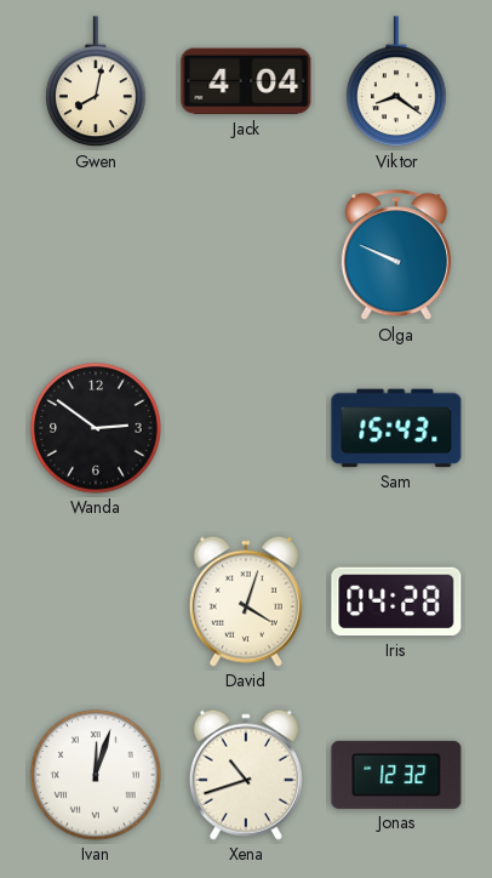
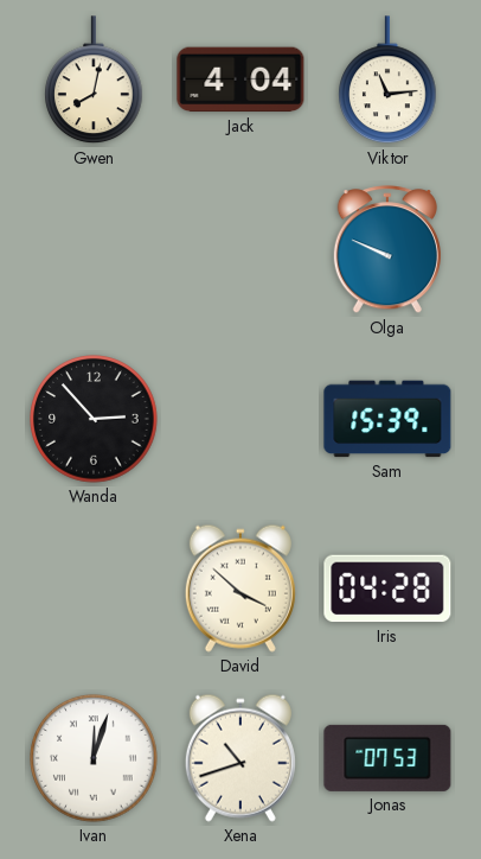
Viktor: 8:21 -> 11:14 (389, 81)
Wanda: 2:51 -> 2:53 (94, 419)
Sam: 15:43 -> 15:39 (387, 419)
David: 4:03 -> 3:52 (240, 588)
Jonas: 12:32 -> 07:53 (387, 758)
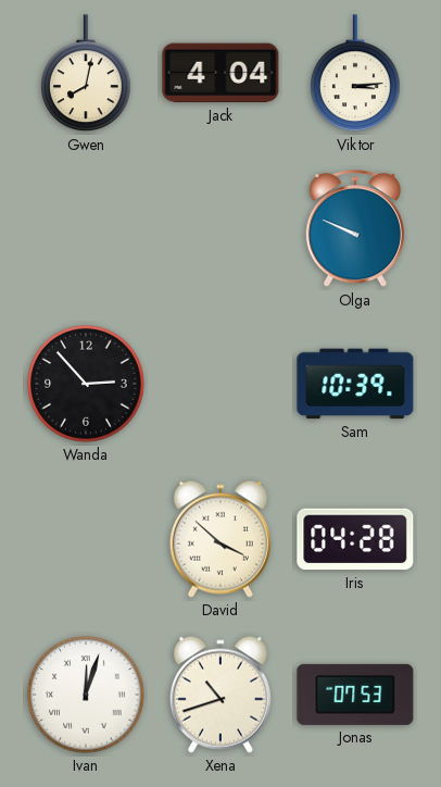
Viktor: 11:14 -> 3:14 (356, 74)
Sam: 15:39 -> 10:39 (355, 384)
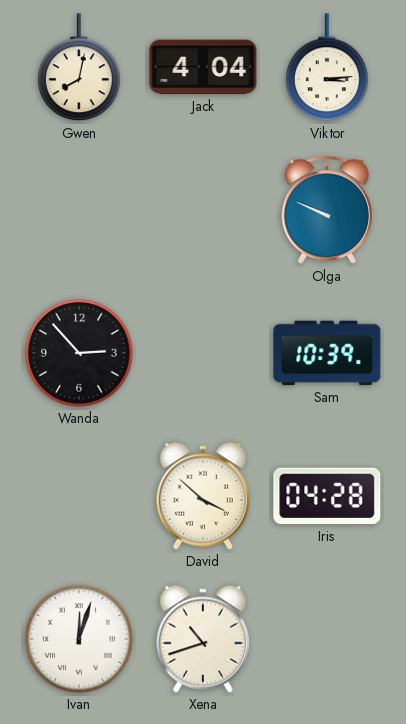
Jonas: 07:53 -> none (355, 695)
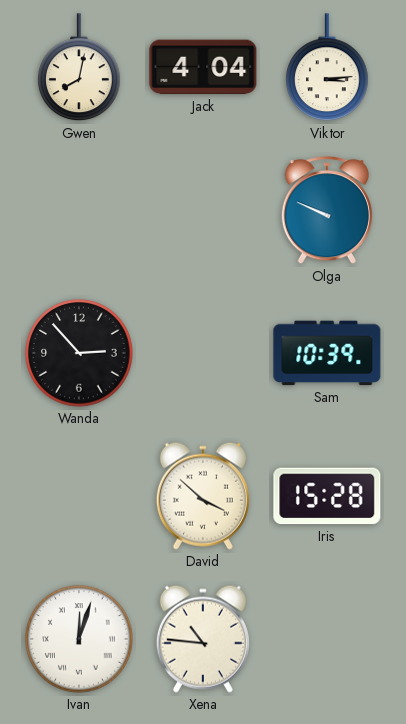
Iris: 04:28 -> 15:28 (327, 496)
Xena: 10:42 -> 10:46 (203, 639)
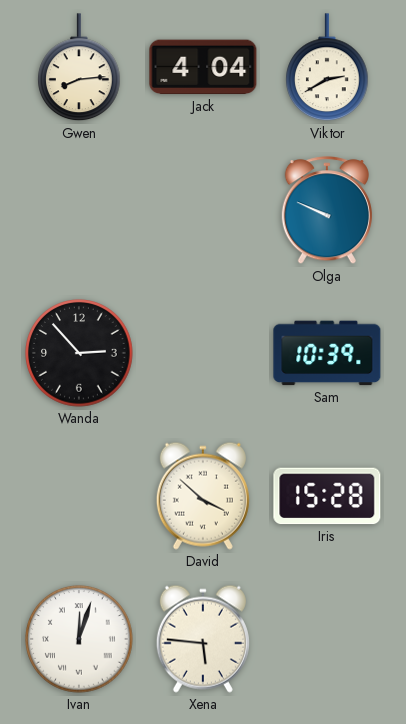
Gwen: 8:02 -> 8:14 (80, 68)
Viktor: 3:14 -> 2:40 (328, 68)
Xena: 10:46 -> 5:46 (203, 639)
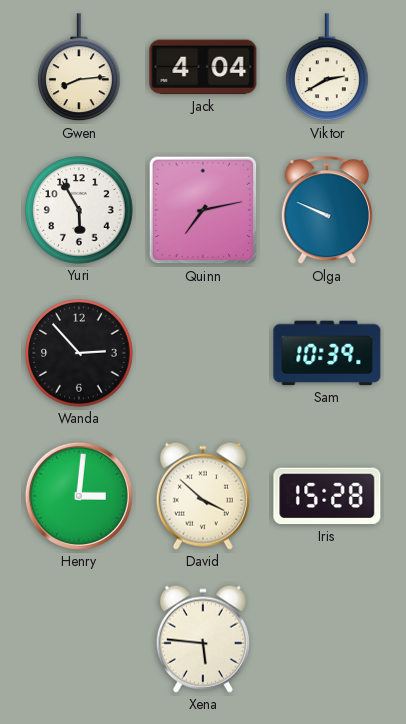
Yuri: none -> 5:55 (79, 210)
Quinn: none -> 7:13 (203, 210)
Henry: none -> 3:01 (79, 496)
Ivan: 12:03 -> none (79, 639)
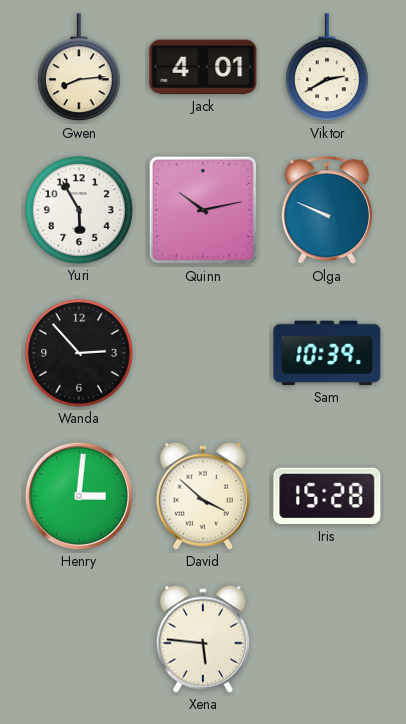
Jack: 4:04 -> 4:01 (203, 67)
Quinn: 7:13 -> 10:13 (203, 210)
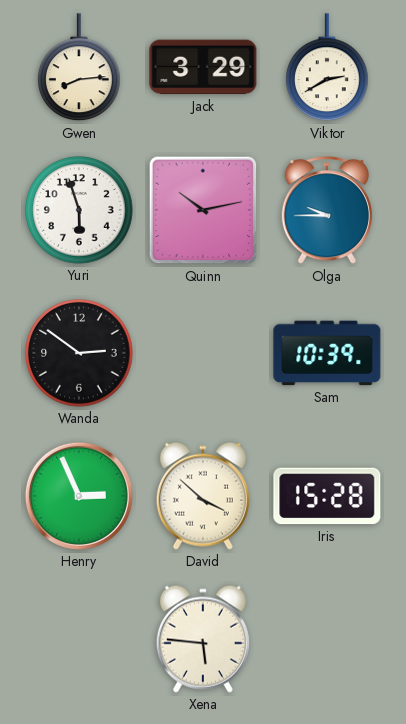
Jack: 4:01 -> 3:29 (203, 67)
Yuri: 5:55 -> 5:57 (79, 210)
Olga: 9:49 -> 9:45 (327, 211)
Wanda: 2:53 -> 2:51 (79, 353)
Henry: 3:01 -> 2:56 (79, 496)
